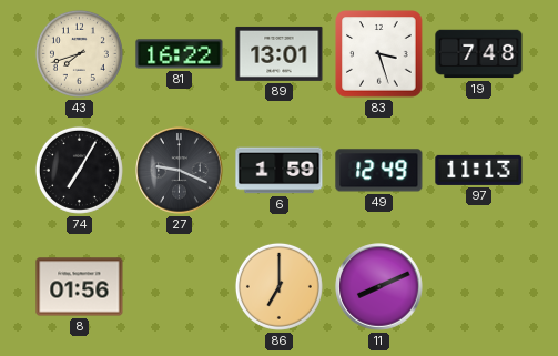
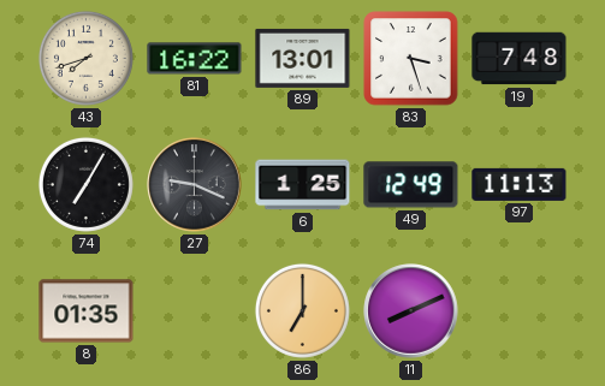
6: 1:59 -> 1:25 (303, 185)
8: 01:56 -> 01:35 (87, 311)
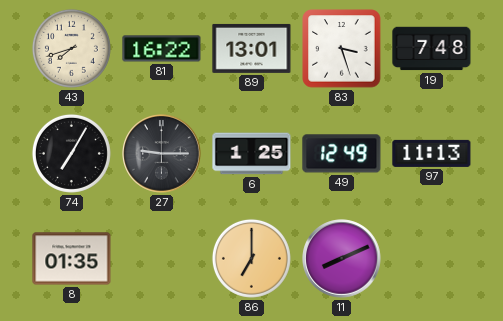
27: 9:19 -> 9:15 (162, 154)
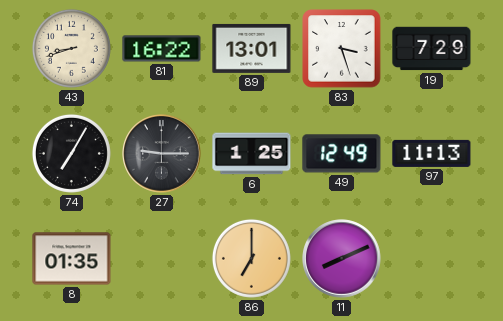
43: 7:42 -> 8:42 (71, 48)
19: 7:48 -> 7:29 (432, 49)
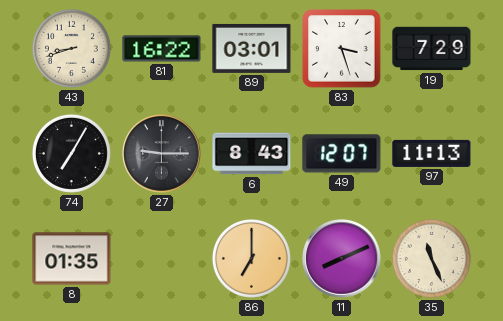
89: 13:01 -> 03:01 (252, 48)
6: 1:25 -> 8:43 (252, 154)
49: 12:49 -> 12:07 (342, 154)
35: none -> 11:26 (431, 258)
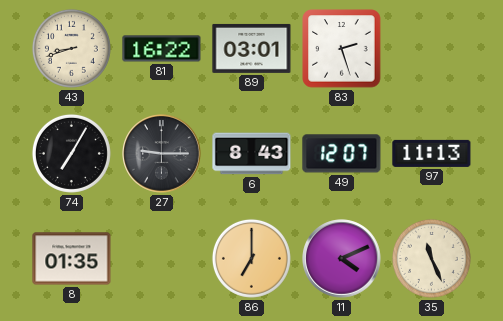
83: 3:27 -> 2:27 (342, 49)
19: 7:29 -> none (432, 49)
11: 8:11 -> 4:11 (342, 259)
